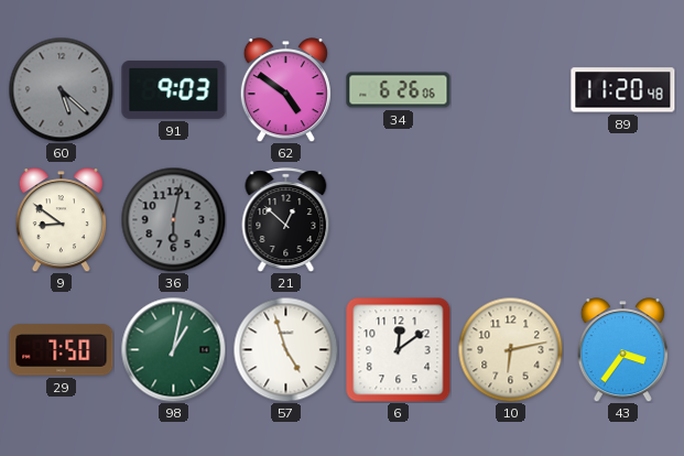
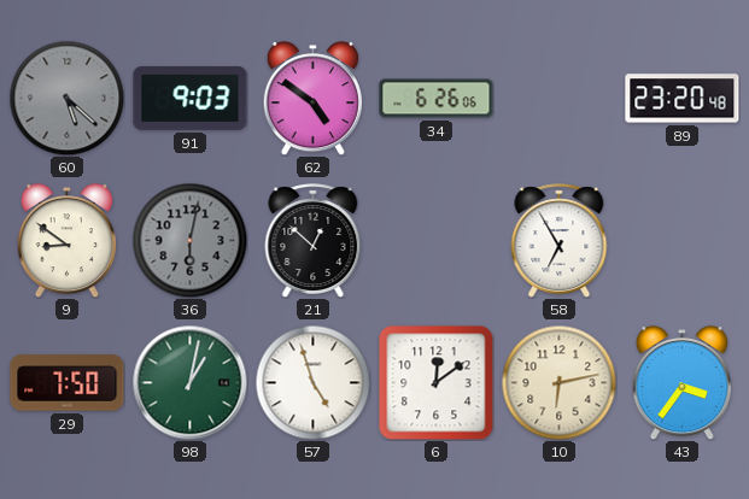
89: 11:20 -> 23:20 (683, 99)
58: none -> 6:55 (560, 241)
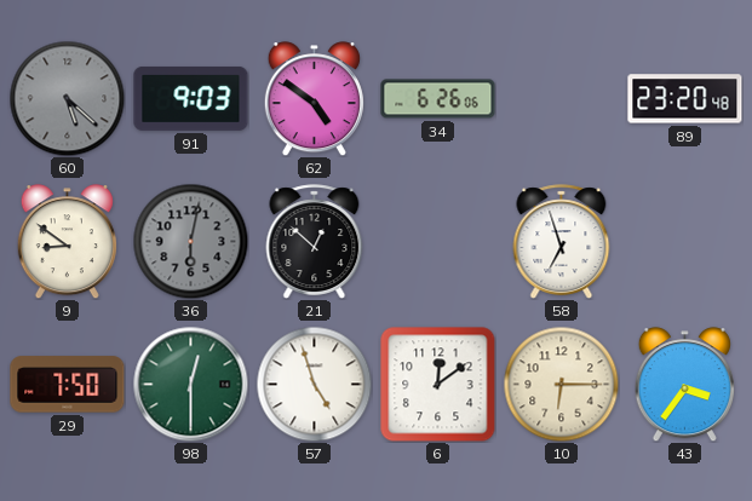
58: 6:55 -> 6:57 (562, 242)
98: 1:02 -> 12:30 (190, 384)
10: 6:13 -> 6:15 (561, 384)
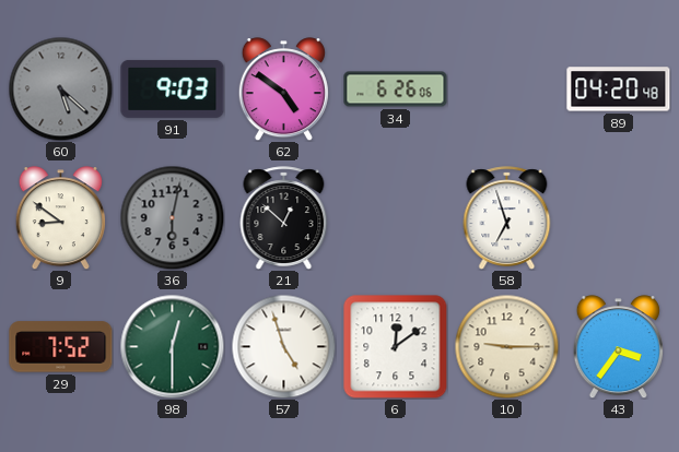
89: 23:20 -> 04:20 (619, 90)
29: 7:50 -> 7:52 (61, 347)
10: 6:15 -> 9:15 (506, 346)
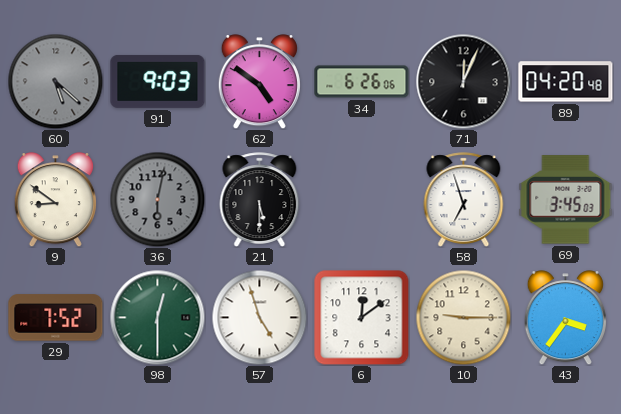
71: none -> 12:04 (463, 81)
21: 12:52 -> 5:30 (260, 200)
69: none -> 3:45 (566, 200)
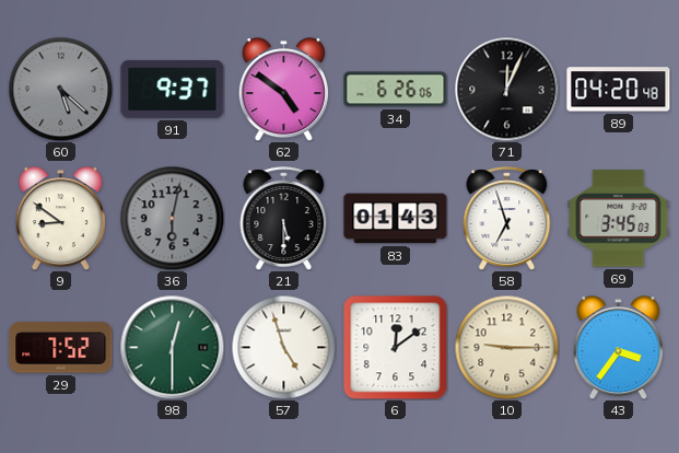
91: 9:03 -> 9:37 (173, 89)
83: none -> 01:43 (396, 219)
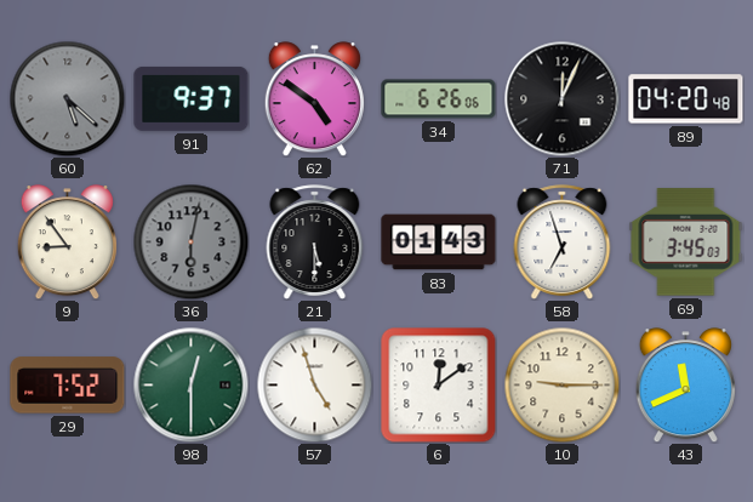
9: 8:51 -> 8:54 (67, 243)
43: 3:36 -> 11:41 (685, 386)
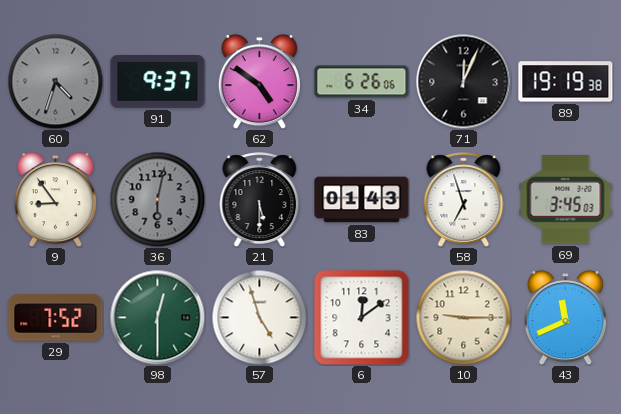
60: 5:22 -> 4:33 (55, 81)
89: 04:20 -> 19:19 (566, 82)
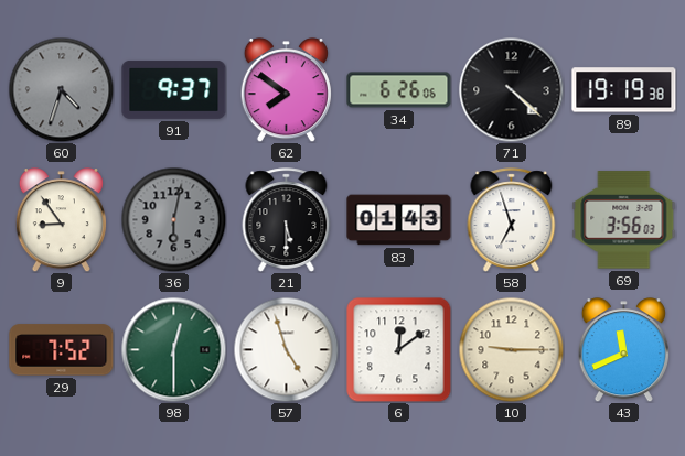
62: 4:51 -> 7:51 (286, 90)
71: 12:04 -> 4:22 (511, 89)
69: 3:45 -> 3:56 (624, 220)
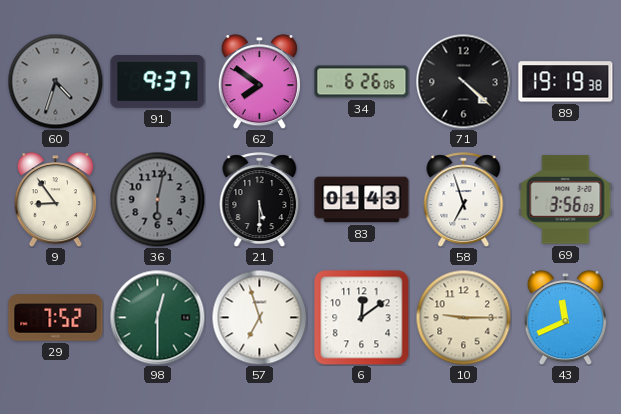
57: 4:57 -> 6:57 (259, 317)
